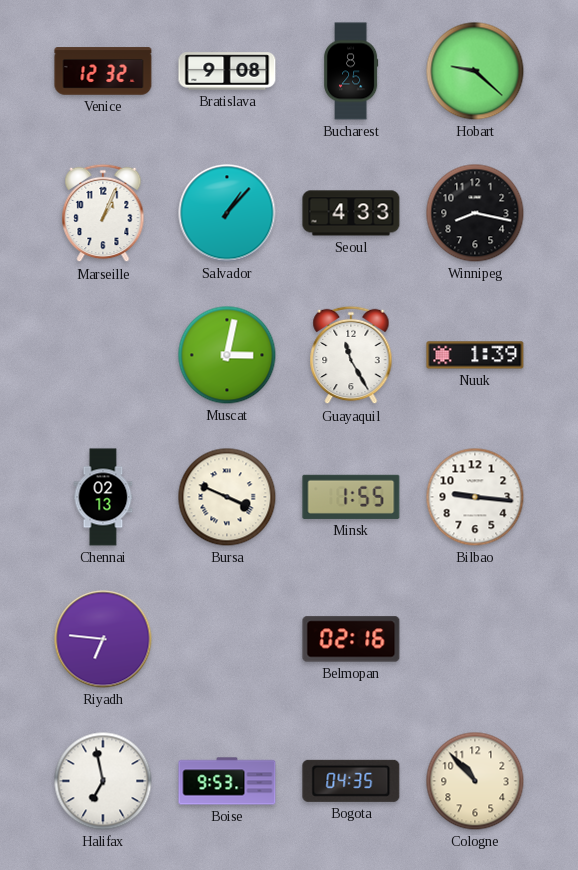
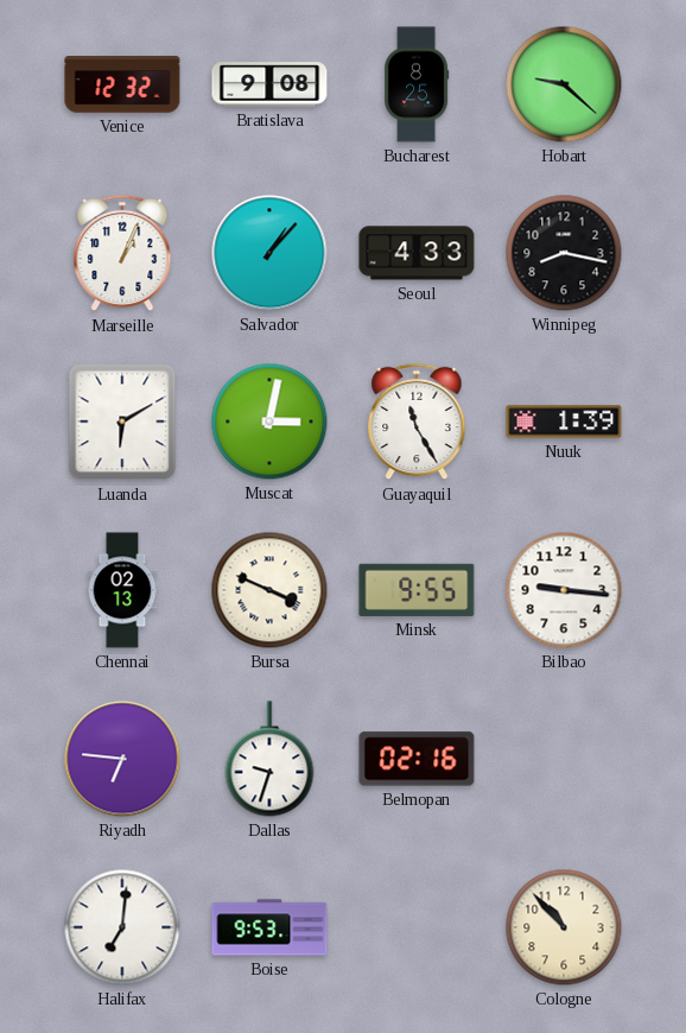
Luanda: none -> 6:10 (122, 422)
Minsk: 1:55 -> 9:55 (417, 590)
Dallas: none -> 9:33 (269, 759)
Halifax: 6:58 -> 7:01 (122, 927)
Bogota: 04:35 -> none (351, 781)
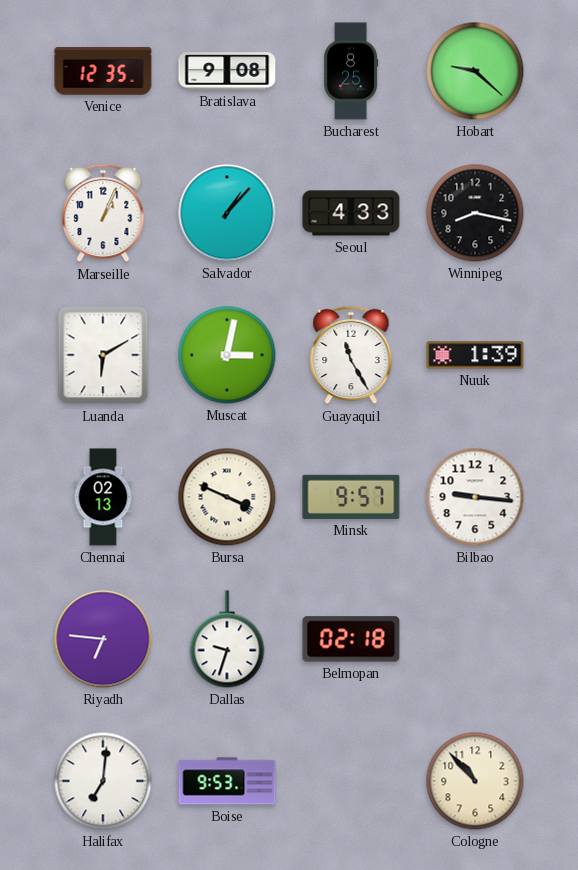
Venice: 12:32 -> 12:35 (103, 71)
Minsk: 9:55 -> 9:57 (351, 497)
Belmopan: 02:16 -> 02:18 (351, 639)
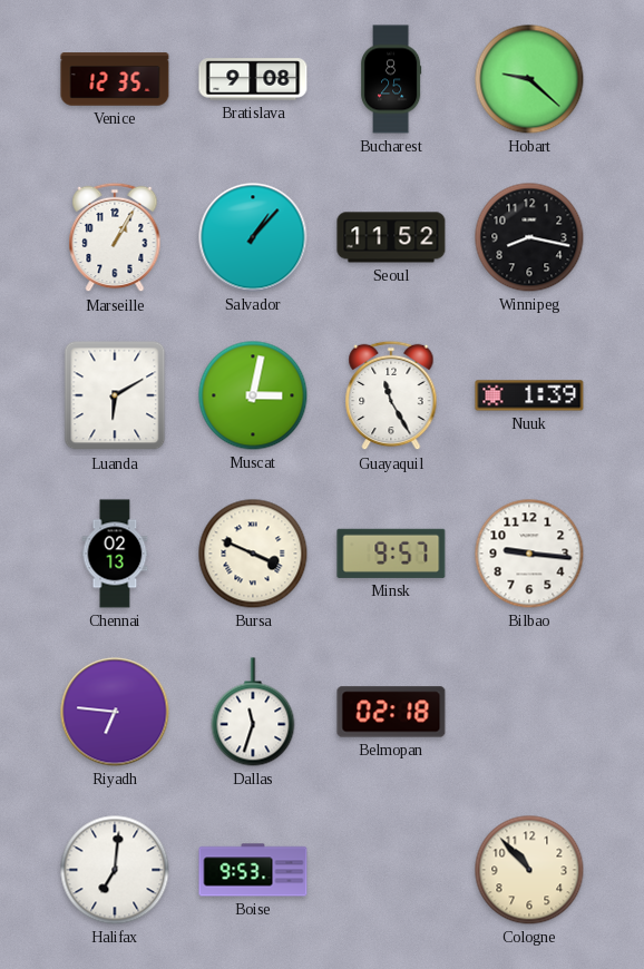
Marseille: 1:04 -> 1:05 (115, 237)
Seoul: 4:33 -> 11:52 (391, 237)
Dallas: 9:33 -> 11:33 (253, 712)
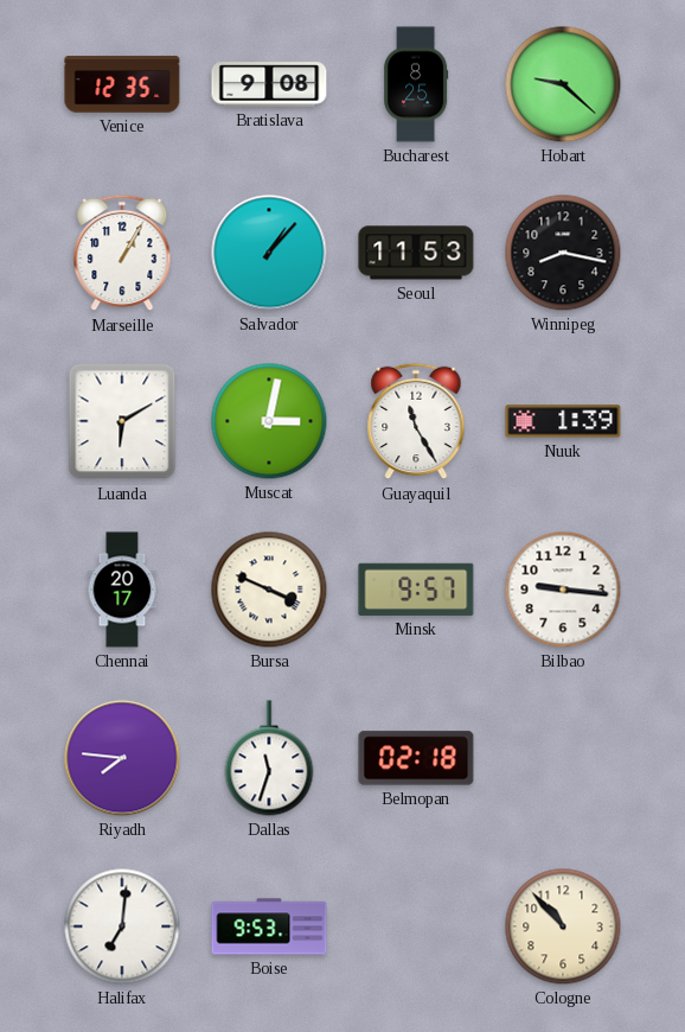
Seoul: 11:52 -> 11:53 (416, 253)
Chennai: 02:13 -> 20:17 (122, 590)
Riyadh: 6:46 -> 7:46 (122, 758)
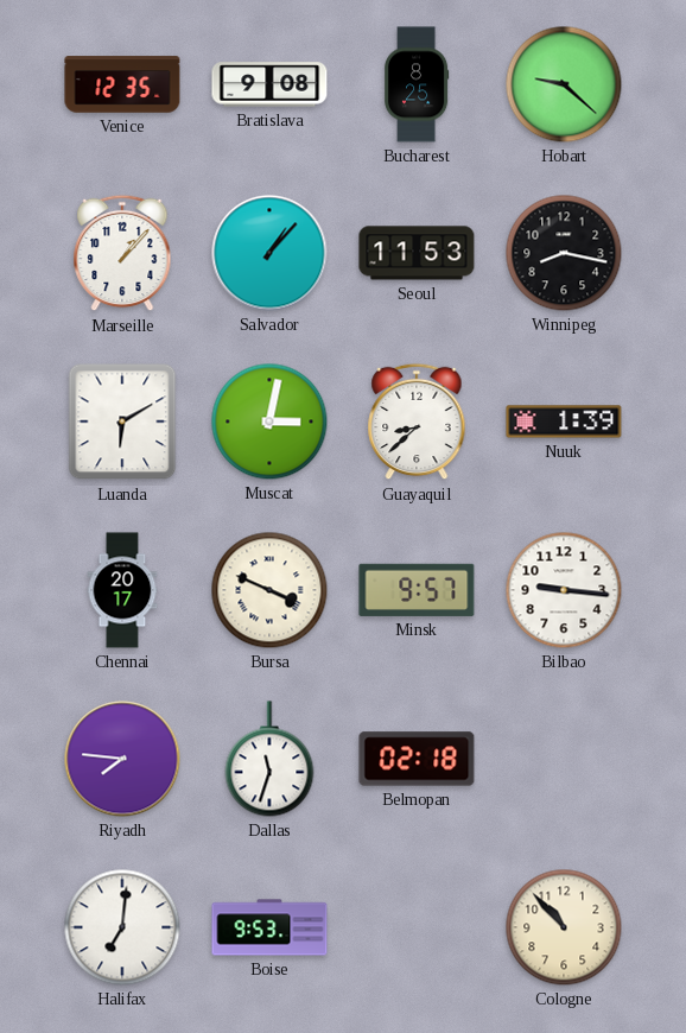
Marseille: 1:05 -> 1:07 (122, 253)
Guayaquil: 11:25 -> 8:38 (417, 422)
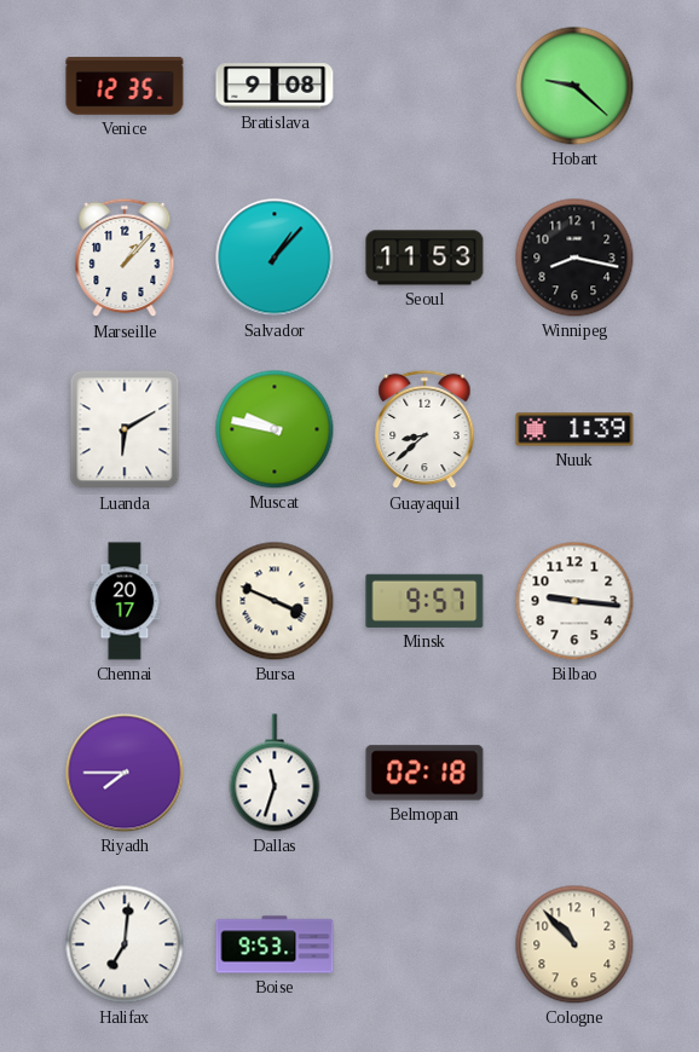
Bucharest: 8:25 -> none (417, 84)
Muscat: 3:02 -> 9:47 (275, 429)
Riyadh: 7:46 -> 7:45 (125, 773)
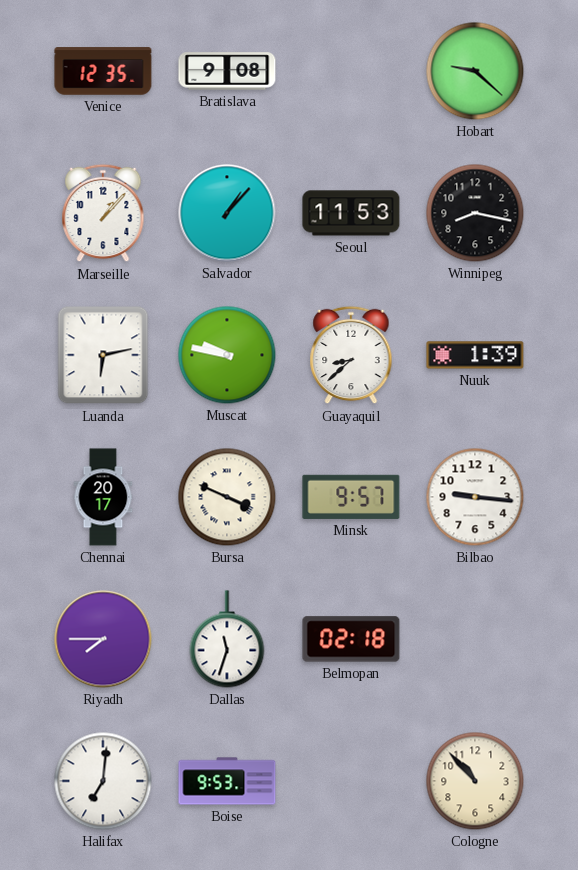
Luanda: 6:10 -> 6:13 (103, 355)
